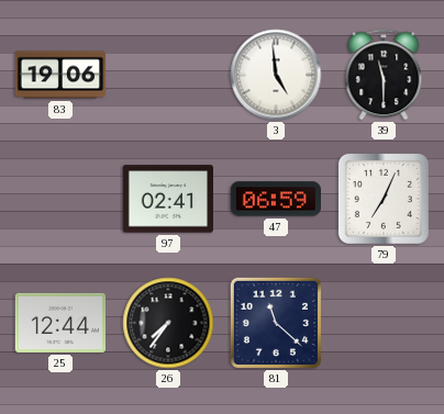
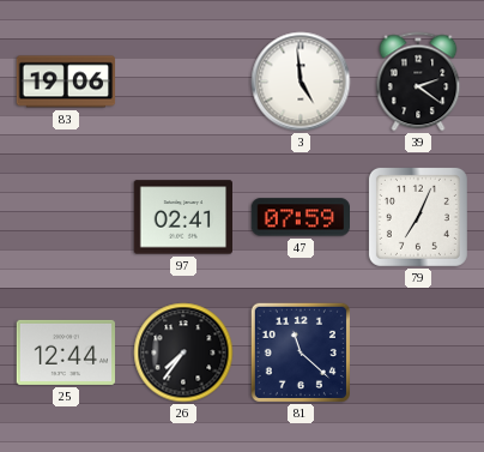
39: 11:30 -> 2:21 (418, 82)
47: 06:59 -> 07:59 (300, 217)
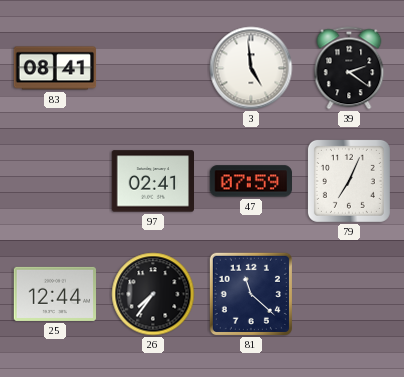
83: 19:06 -> 08:41 (55, 68)
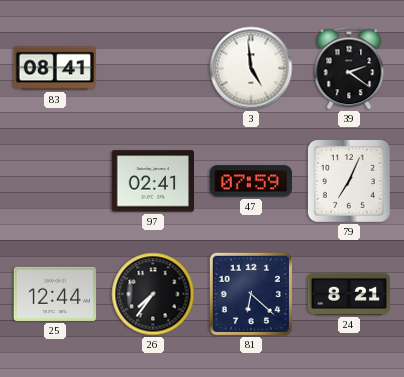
81: 11:22 -> 6:22 (251, 294)
24: none -> 8:21 (348, 294)
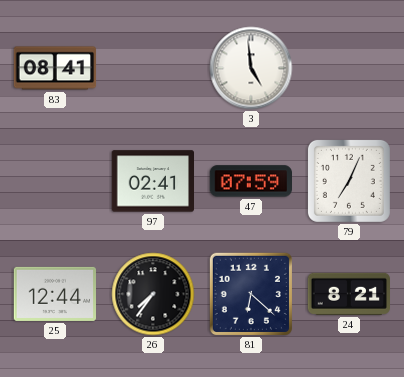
39: 2:21 -> none (349, 68)
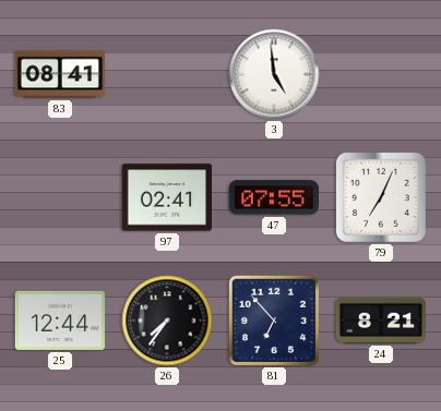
47: 07:59 -> 07:55 (273, 197)
81: 6:22 -> 6:53 (274, 321)
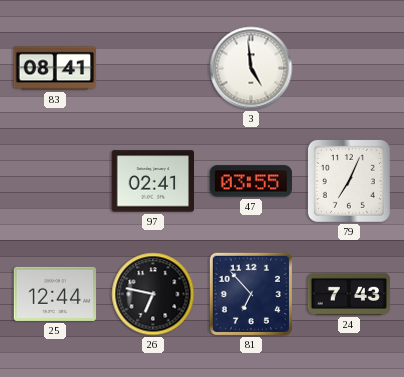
47: 07:55 -> 03:55 (250, 181)
26: 7:36 -> 6:47 (153, 294)
24: 8:21 -> 7:43 (348, 294)
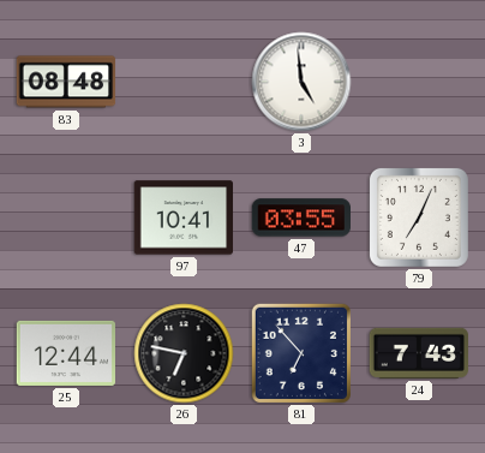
83: 08:41 -> 08:48 (66, 82)
97: 02:41 -> 10:41 (182, 217)
